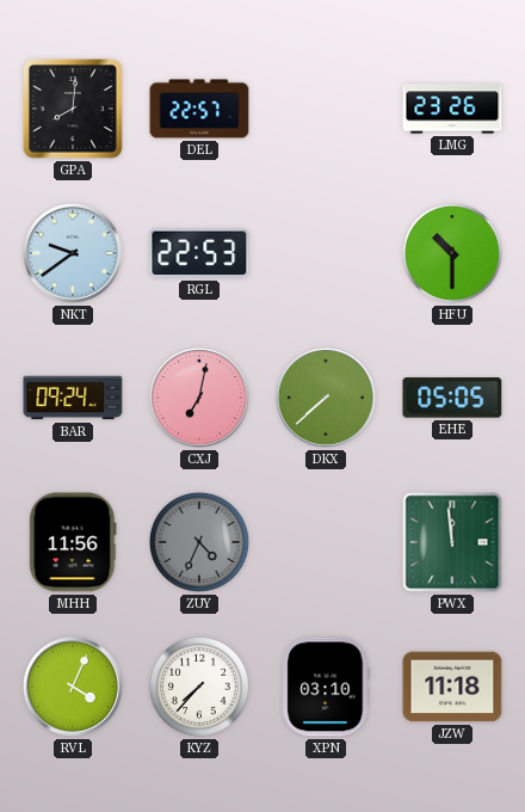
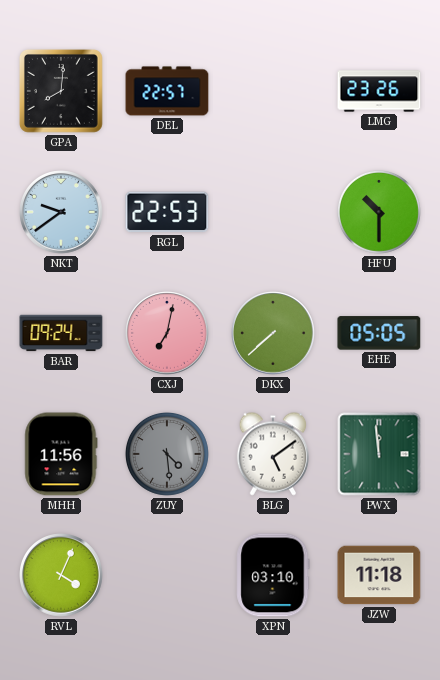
ZUY: 4:34 -> 4:29 (167, 454)
BLG: none -> 5:09 (273, 454)
KYZ: 7:37 -> none (199, 687)
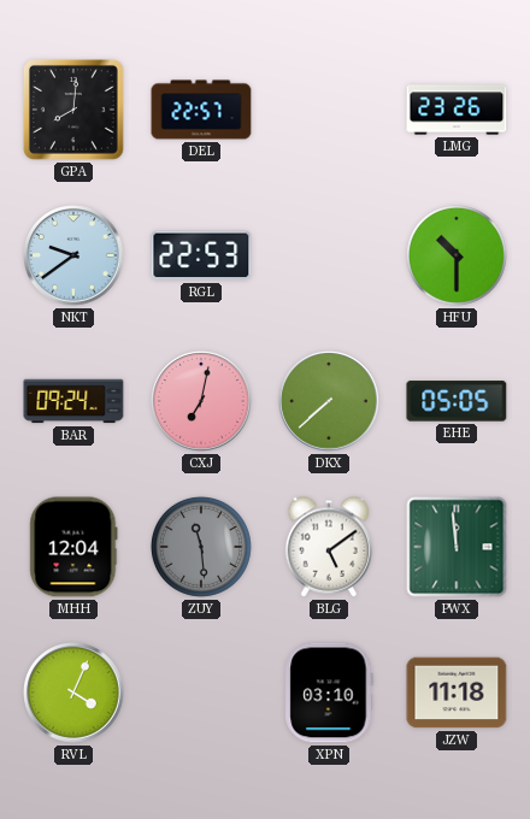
MHH: 11:56 -> 12:04 (73, 547)
ZUY: 4:29 -> 11:29 (201, 547)
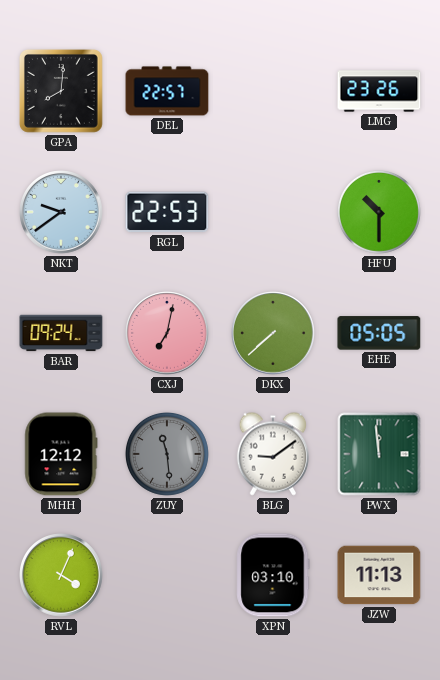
MHH: 12:04 -> 12:12 (61, 454)
BLG: 5:09 -> 9:09 (273, 454)
JZW: 11:18 -> 11:13 (379, 575)
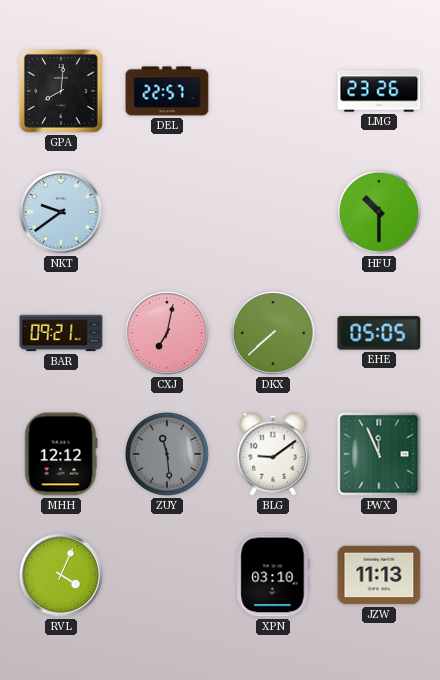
RGL: 22:53 -> none (167, 212)
BAR: 09:24 -> 09:21 (61, 333)
PWX: 11:59 -> 11:56 (379, 454)
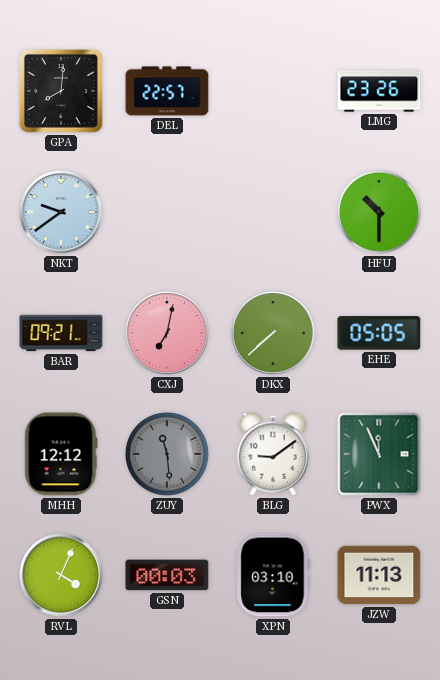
GSN: none -> 00:03 (167, 575)
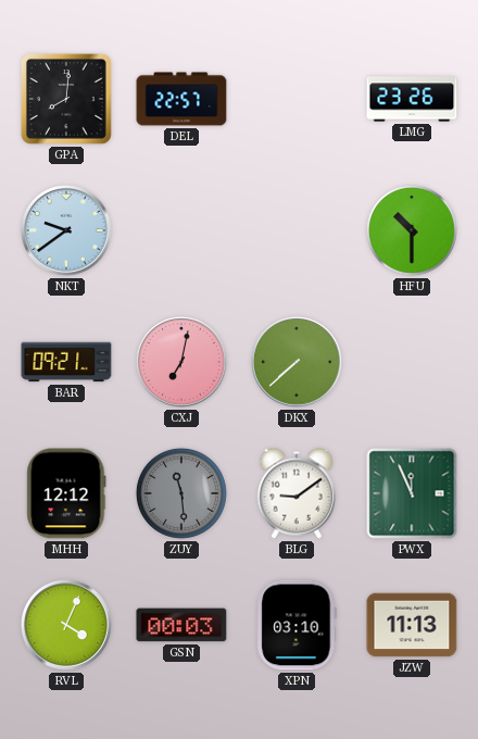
EHE: 05:05 -> none (379, 333)
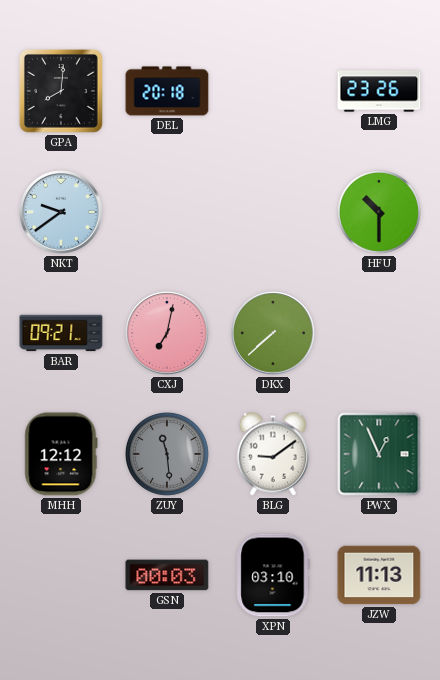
DEL: 22:57 -> 20:18 (167, 91)
PWX: 11:56 -> 12:56 (379, 454)
RVL: 4:04 -> none (66, 625)
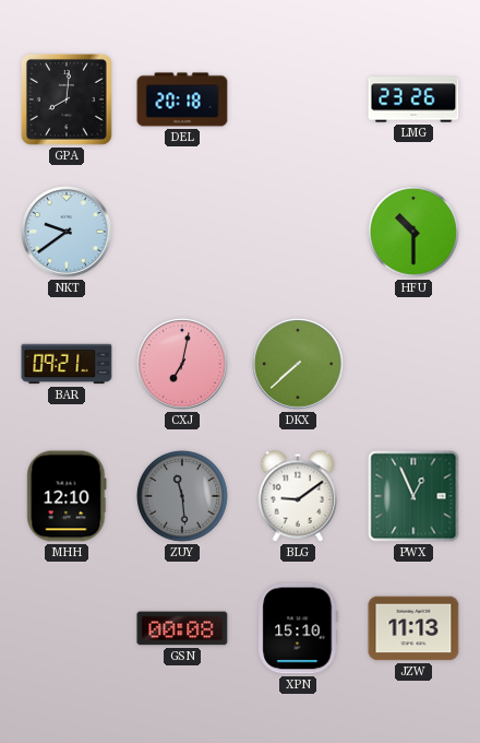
MHH: 12:12 -> 12:10 (67, 496)
GSN: 00:03 -> 00:08 (182, 628)
XPN: 03:10 -> 15:10 (298, 628)
